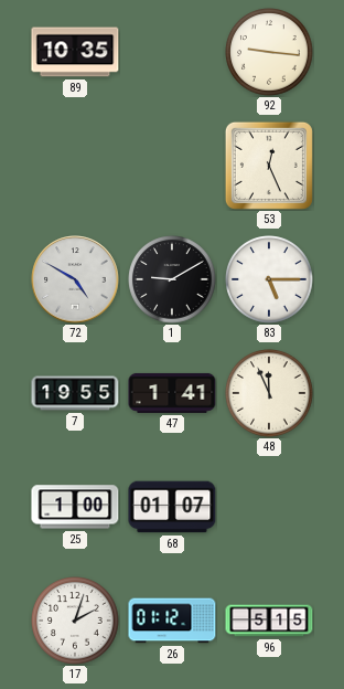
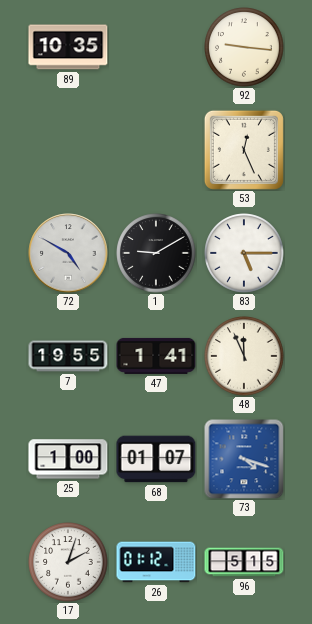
73: none -> 4:18 (244, 459)
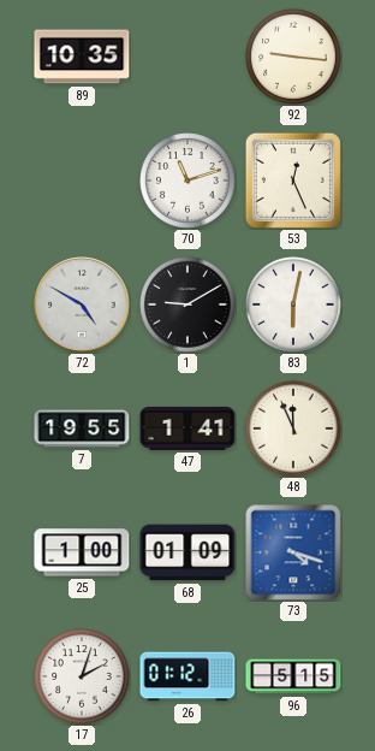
70: none -> 11:12 (187, 181)
83: 5:15 -> 6:02 (293, 304)
68: 01:07 -> 01:09 (187, 552)
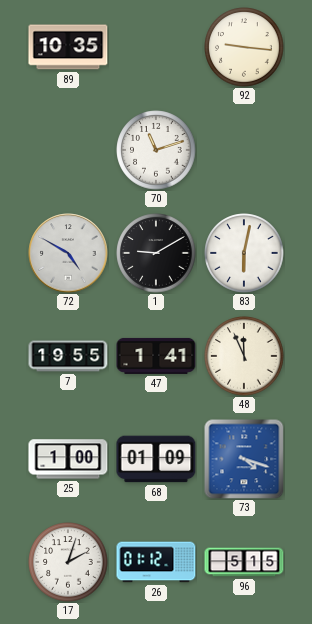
53: 12:26 -> none (293, 181)
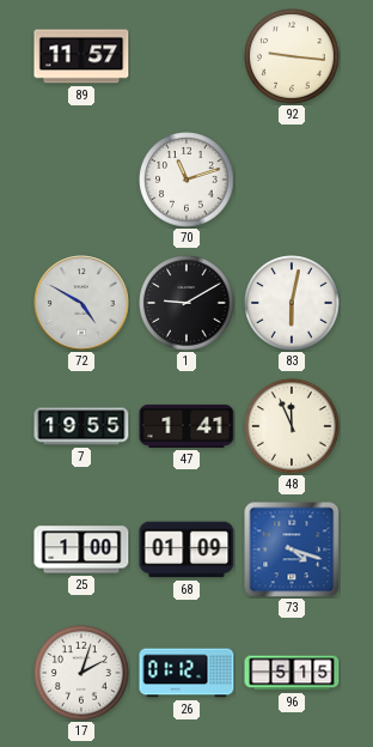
89: 10:35 -> 11:57 (81, 56)
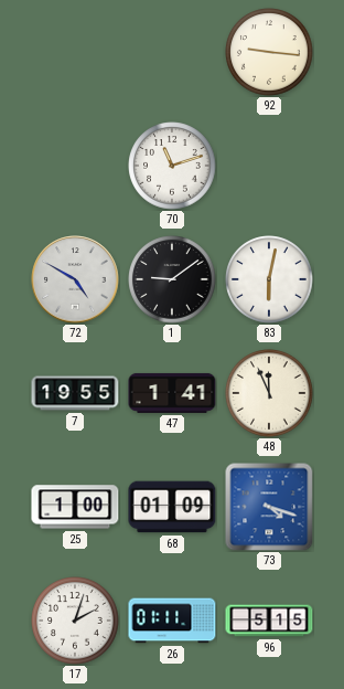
89: 11:57 -> none (81, 56)
1: 9:10 -> 9:09 (172, 279)
26: 01:12 -> 01:11 (172, 621)
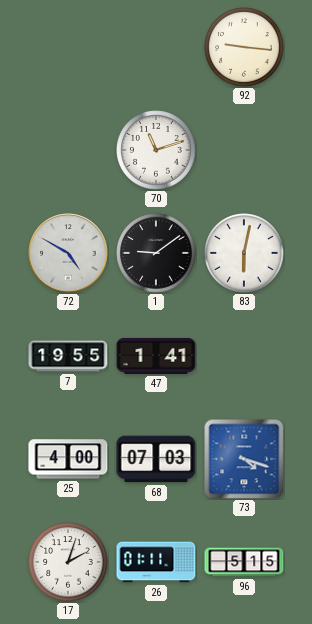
48: 11:56 -> none (269, 393)
25: 1:00 -> 4:00 (68, 459)
68: 01:09 -> 07:03 (156, 459)
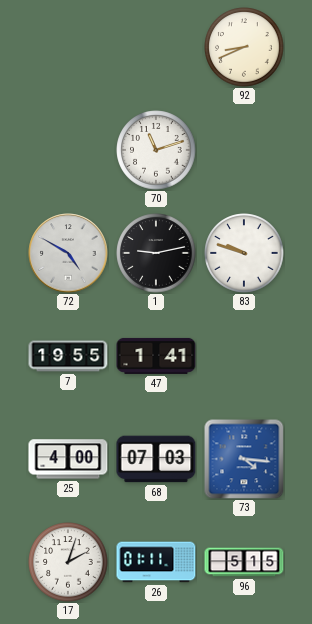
92: 9:16 -> 8:41 (244, 47)
1: 9:09 -> 9:13 (156, 253)
83: 6:02 -> 9:48 (244, 253)
73: 4:18 -> 4:16 (244, 459)
